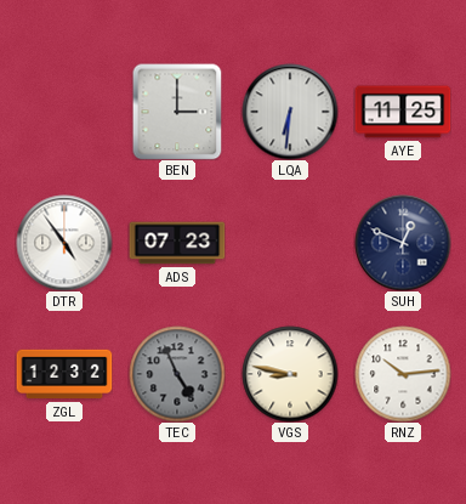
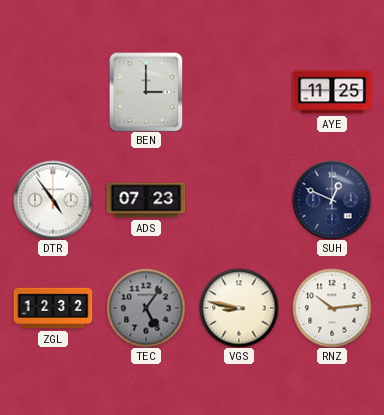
LQA: 6:31 -> none (290, 112)
TEC: 4:56 -> 5:06 (146, 308)
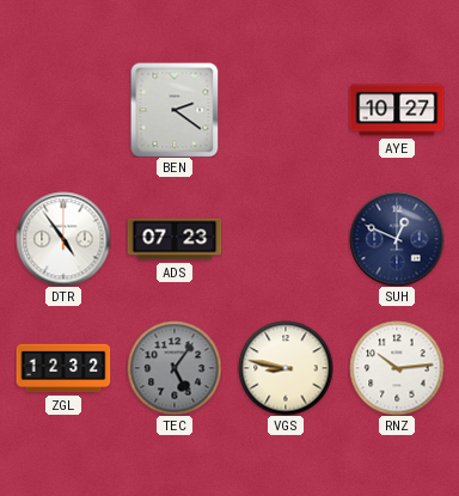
BEN: 3:00 -> 2:21 (175, 110)
AYE: 11:25 -> 10:27 (397, 110)
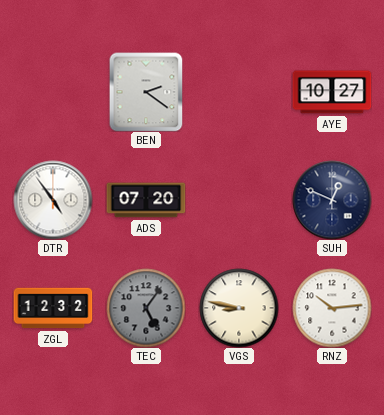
ADS: 07:23 -> 07:20 (146, 200)
